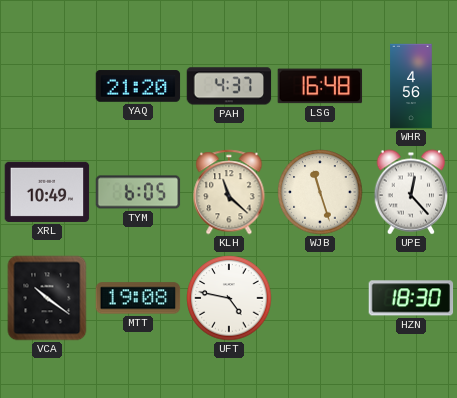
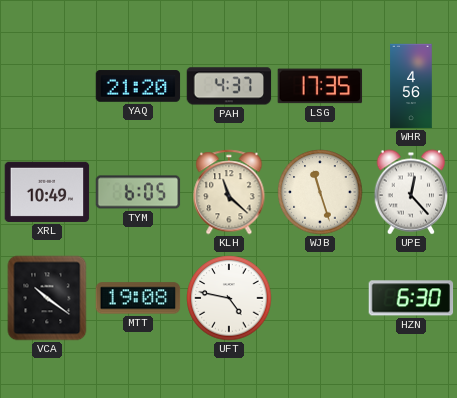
LSG: 16:48 -> 17:35 (320, 86)
HZN: 18:30 -> 6:30 (411, 298)
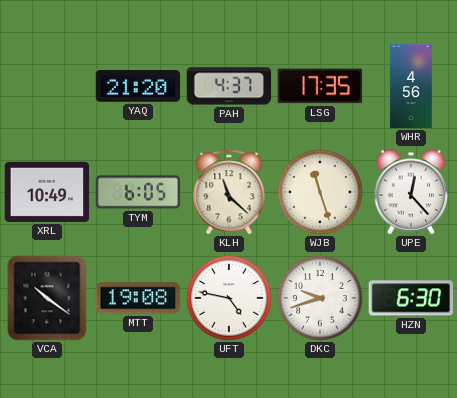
DKC: none -> 9:42 (320, 298)
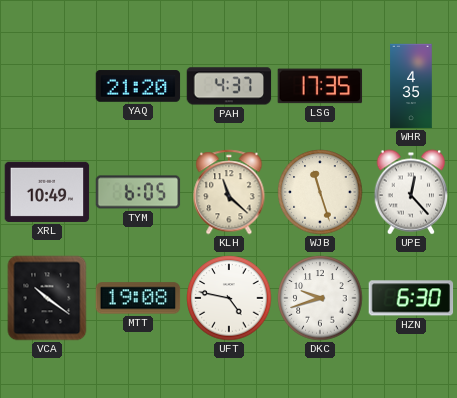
WHR: 4:56 -> 4:35 (411, 86)
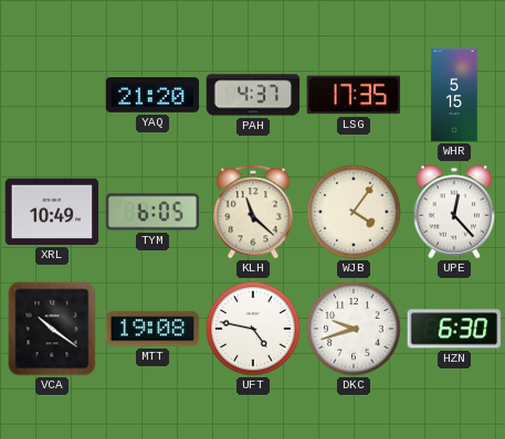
WHR: 4:35 -> 5:15 (454, 95)
WJB: 11:27 -> 4:06 (354, 212)
